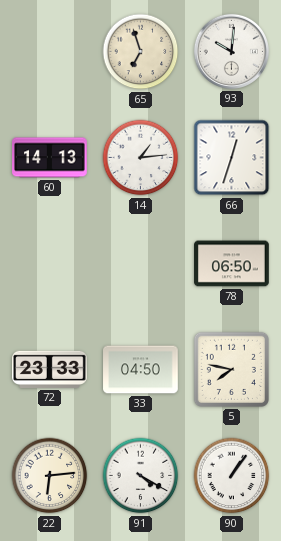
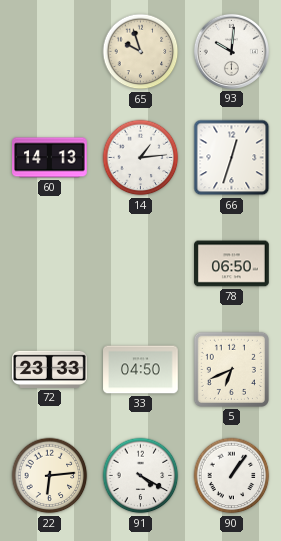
65: 6:57 -> 9:57 (141, 52)
5: 7:47 -> 6:41 (231, 369)
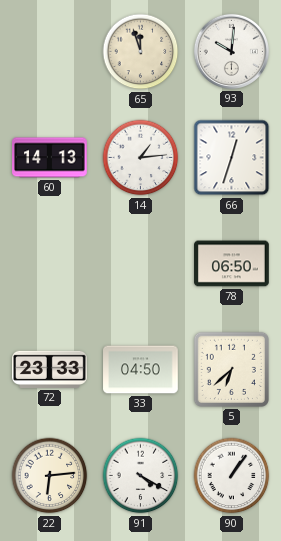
65: 9:57 -> 11:57 (141, 52)
5: 6:41 -> 6:38 (231, 369)
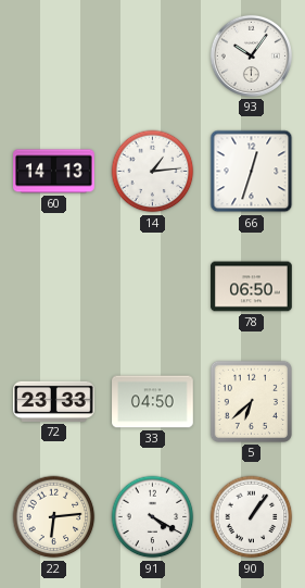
65: 11:57 -> none (141, 52)
93: 10:01 -> 10:06 (251, 55)
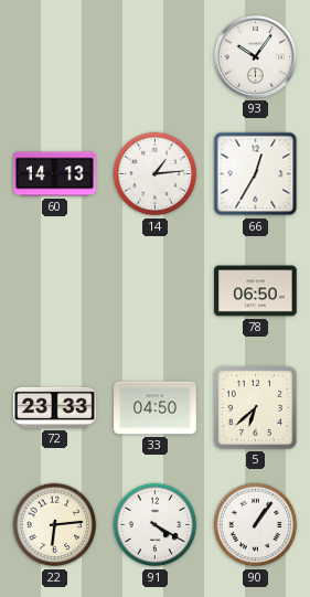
66: 12:33 -> 12:35 (256, 174)
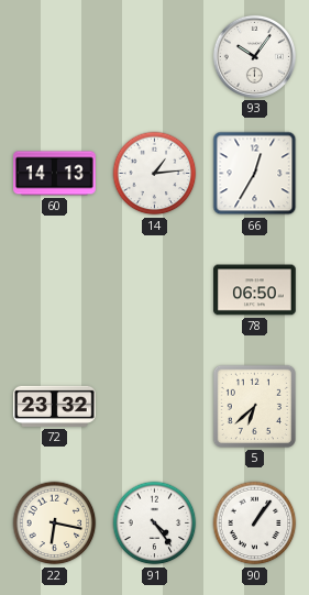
72: 23:33 -> 23:32 (55, 406)
33: 04:50 -> none (156, 408)
22: 6:14 -> 6:17 (55, 524)
91: 4:20 -> 4:24 (155, 524)
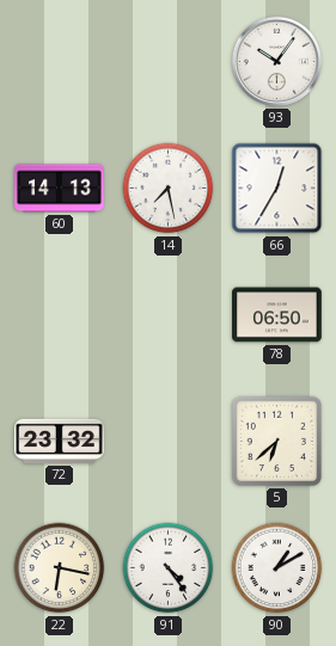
14: 1:14 -> 7:28 (169, 189)
90: 1:06 -> 1:10 (277, 568)
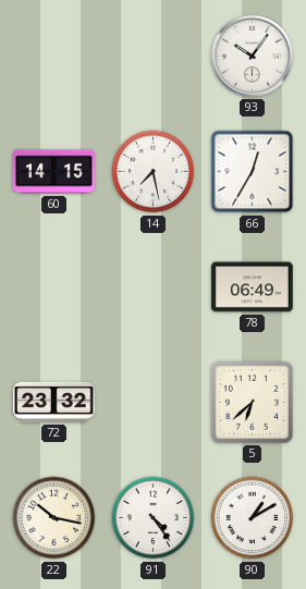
60: 14:13 -> 14:15 (54, 172)
78: 06:50 -> 06:49 (253, 287)
22: 6:17 -> 10:17 (54, 518)
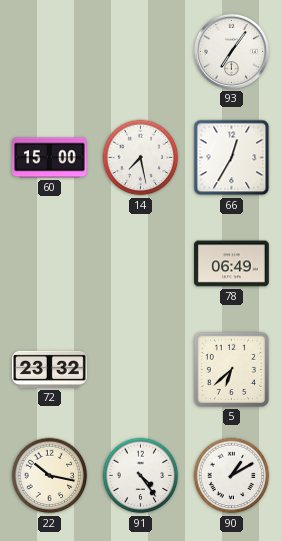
93: 10:06 -> 7:06 (231, 51)
60: 14:15 -> 15:00 (50, 158)
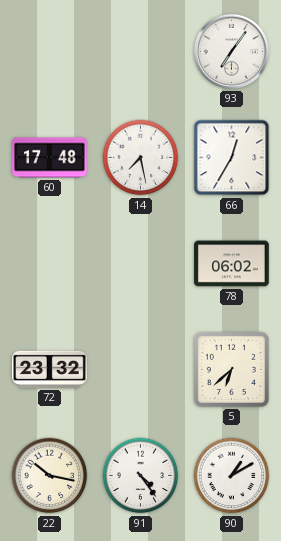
60: 15:00 -> 17:48 (50, 158)
78: 06:49 -> 06:02 (232, 264)
